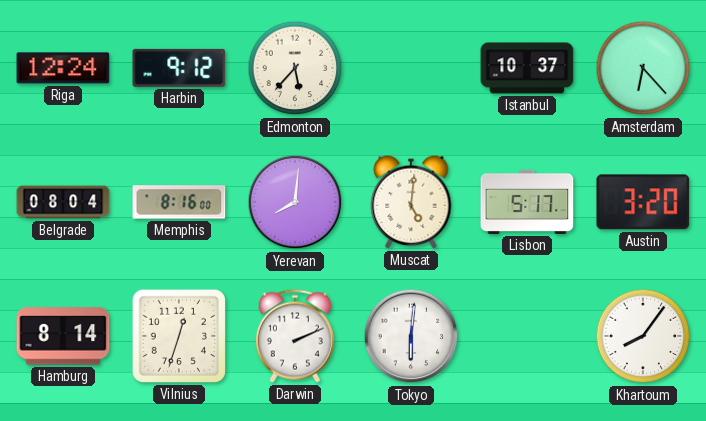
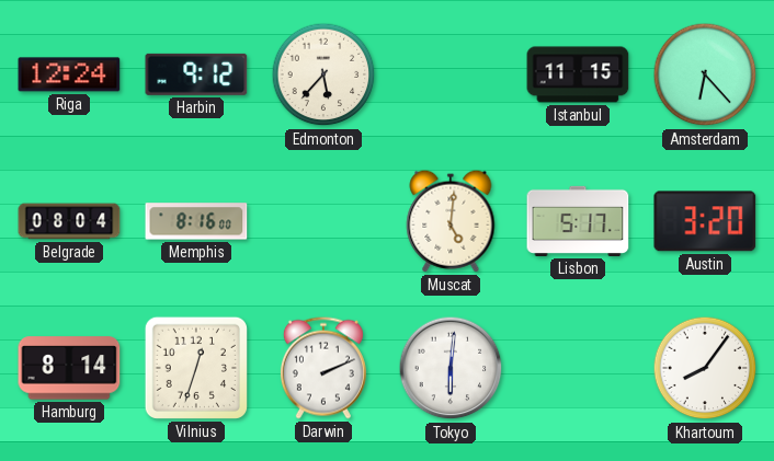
Istanbul: 10:37 -> 11:15 (578, 74)
Yerevan: 8:01 -> none (295, 202)
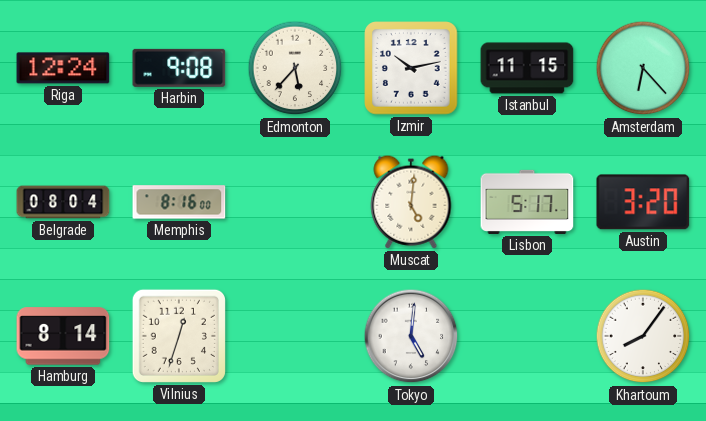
Harbin: 9:12 -> 9:08 (179, 68)
Izmir: none -> 10:13 (411, 68)
Darwin: 2:11 -> none (323, 368)
Tokyo: 6:01 -> 5:01 (411, 336)
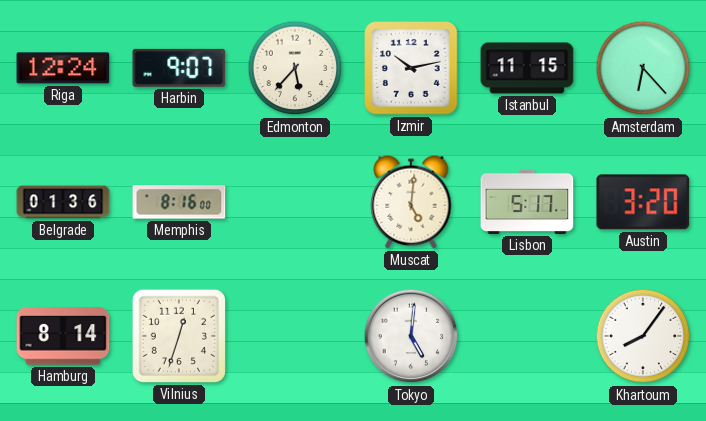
Harbin: 9:08 -> 9:07 (179, 68)
Belgrade: 08:04 -> 01:36 (63, 202)
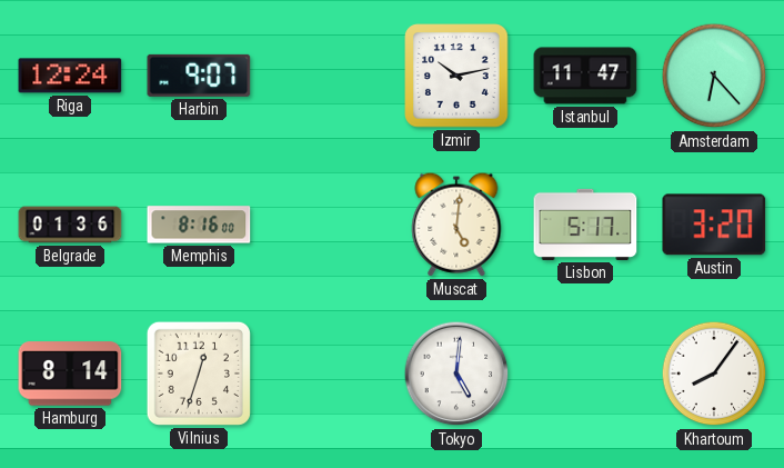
Edmonton: 5:37 -> none (295, 68)
Istanbul: 11:15 -> 11:47 (585, 76)
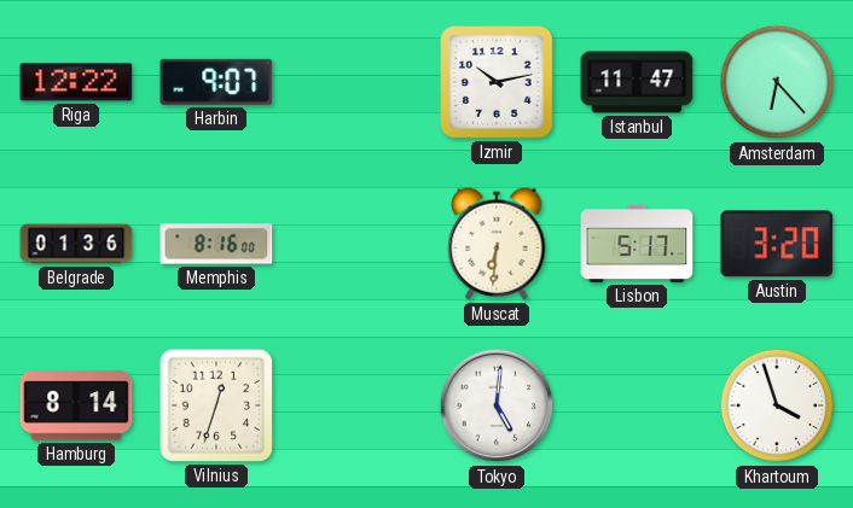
Riga: 12:24 -> 12:22 (76, 82)
Muscat: 5:01 -> 6:31 (497, 244)
Khartoum: 8:06 -> 3:57 (777, 405)
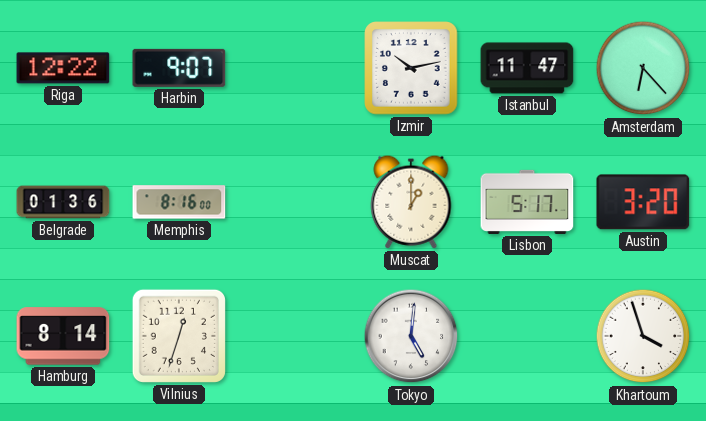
Muscat: 6:31 -> 1:00 (411, 202)
